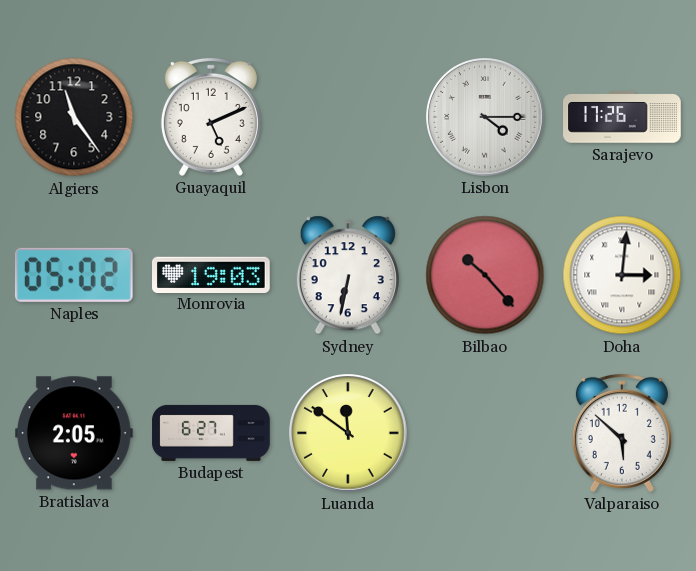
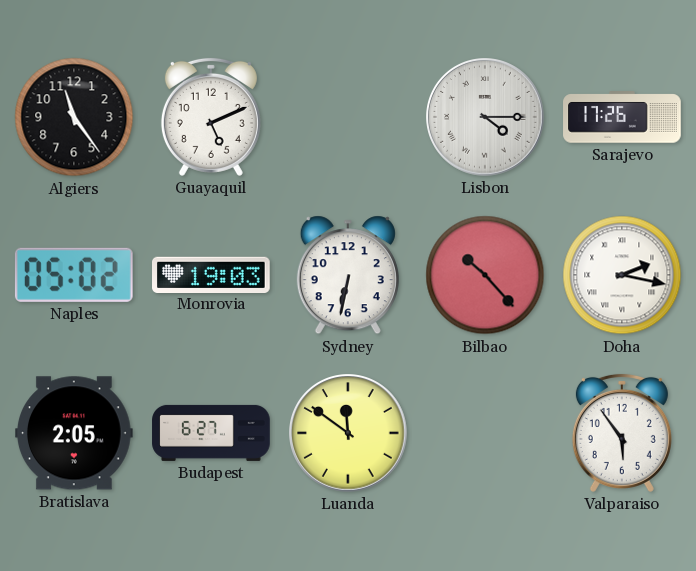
Doha: 3:01 -> 2:17 (622, 275)
Valparaiso: 5:52 -> 5:54 (622, 433)
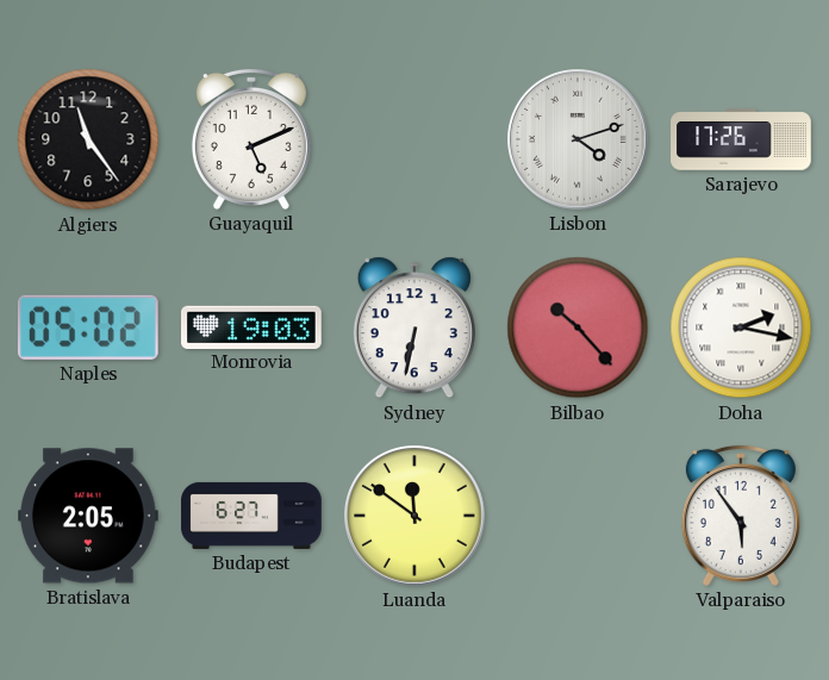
Lisbon: 4:15 -> 4:12 (579, 141)
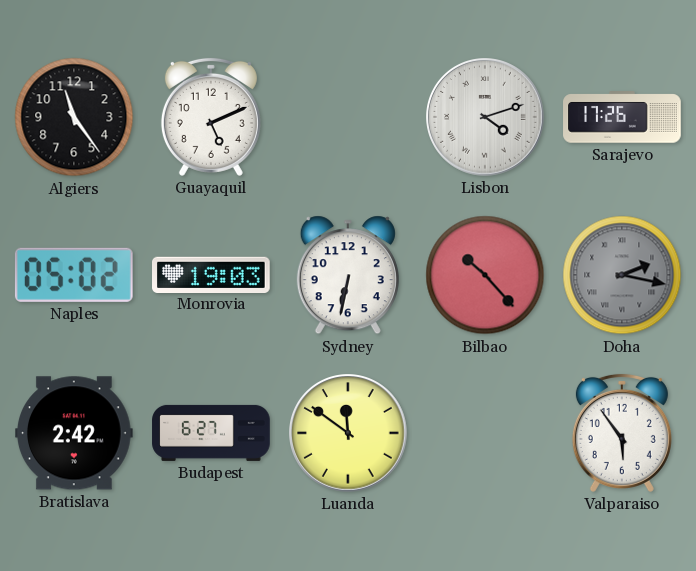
Doha dial: white -> grey (622, 275)
Bratislava: 2:05 -> 2:42 (75, 433)
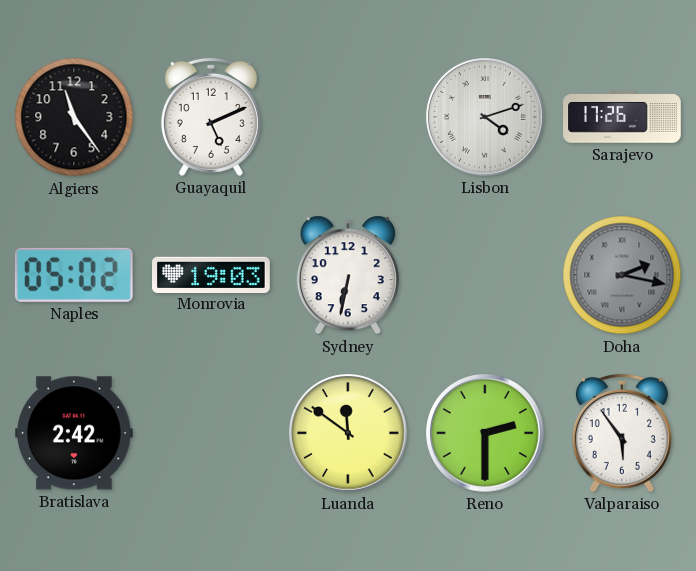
Bilbao: 10:23 -> none (485, 275)
Budapest: 6:27 -> none (211, 433)
Reno: none -> 2:30 (486, 434)
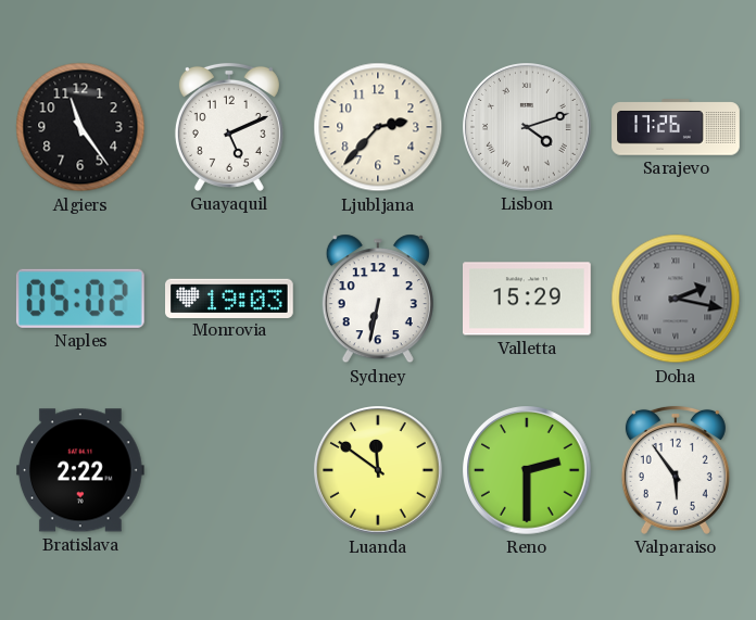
Ljubljana: none -> 2:37 (378, 127)
Valletta: none -> 15:29 (528, 299)
Bratislava: 2:42 -> 2:22 (81, 470)
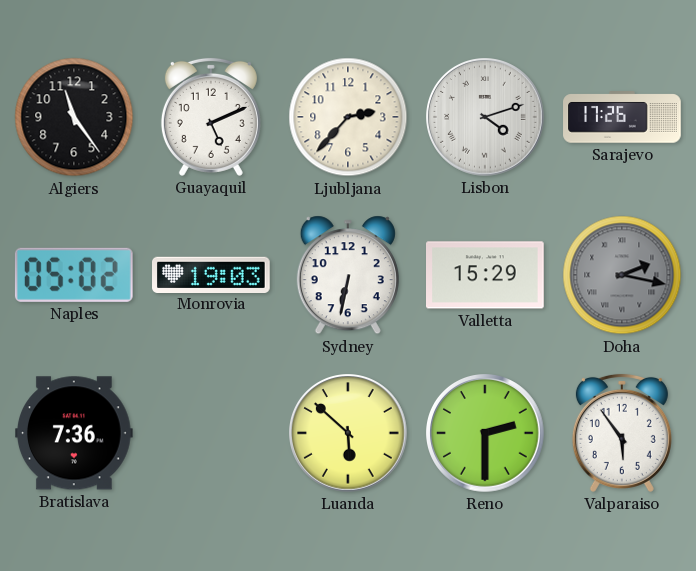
Bratislava: 2:22 -> 7:36 (75, 433)
Luanda: 11:51 -> 5:52 (349, 434)
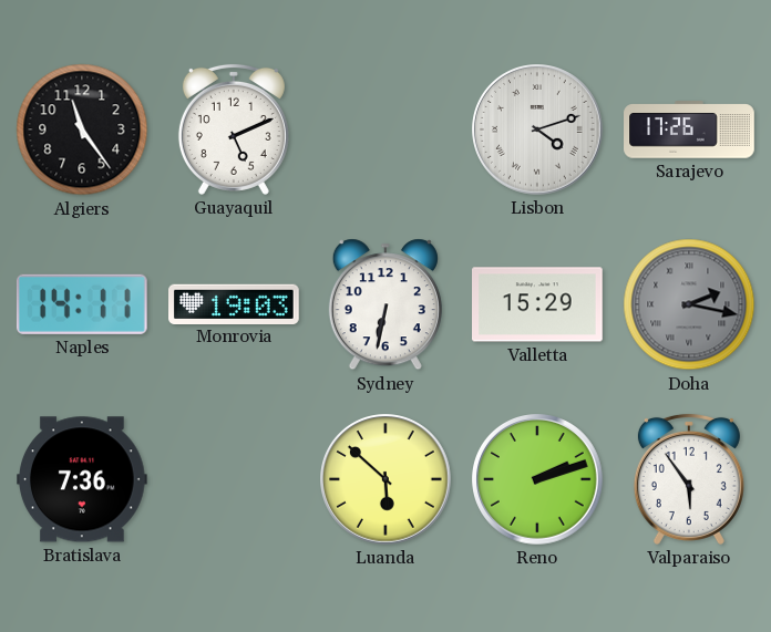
Ljubljana: 2:37 -> none (348, 117)
Naples: 05:02 -> 14:11 (82, 304)
Reno: 2:30 -> 2:12 (538, 480)
